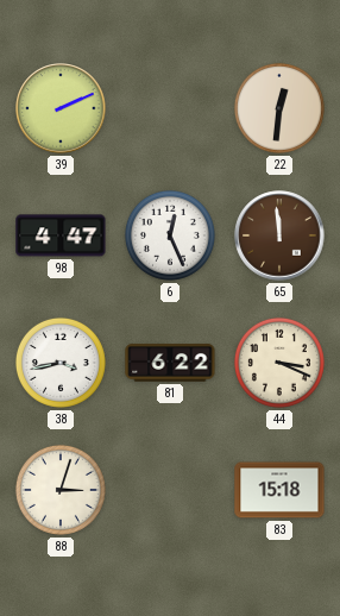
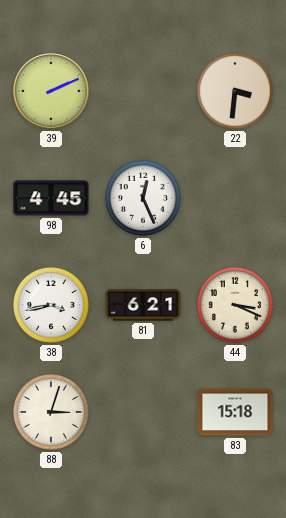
22: 12:31 -> 3:31 (235, 91)
98: 4:47 -> 4:45 (51, 198)
65: 11:59 -> none (279, 235)
81: 6:22 -> 6:21 (143, 305)
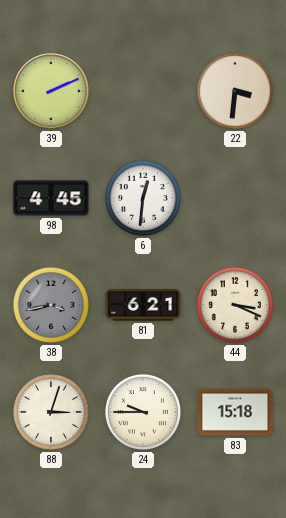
6: 12:26 -> 12:31 (143, 198)
38 dial: white -> grey (51, 305)
24: none -> 9:45 (143, 412)
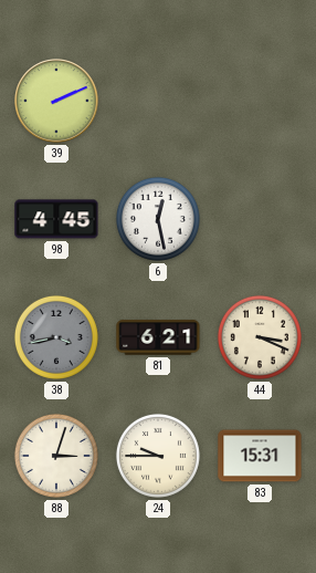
22: 3:31 -> none (235, 91)
6: 12:31 -> 12:28 (158, 219)
83: 15:18 -> 15:31 (260, 456)
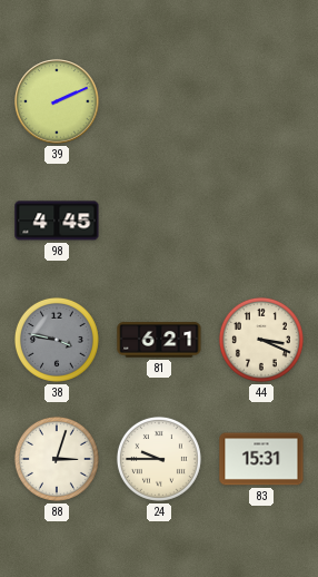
6: 12:28 -> none (158, 219)
38: 3:43 -> 3:47 (57, 340)
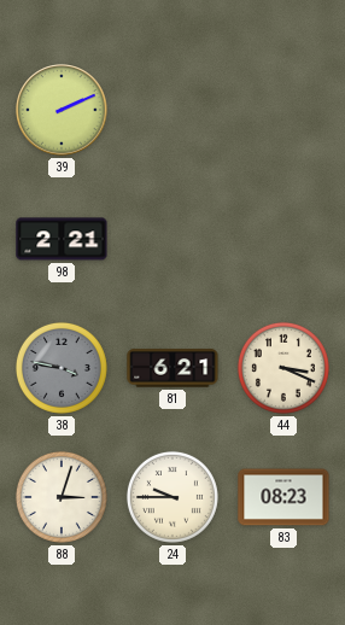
98: 4:45 -> 2:21 (62, 239)
83: 15:31 -> 08:23 (283, 497)
